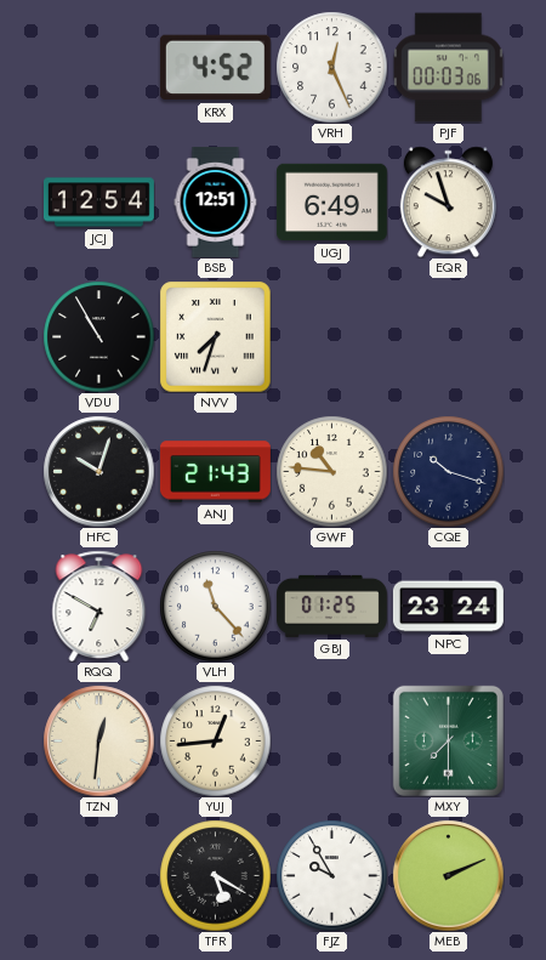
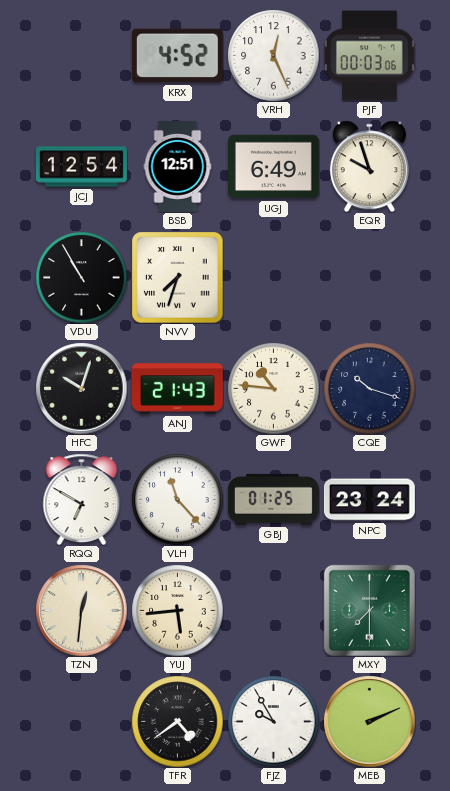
YUJ: 12:44 -> 5:44 (177, 610)
TFR: 5:20 -> 4:39 (177, 721)
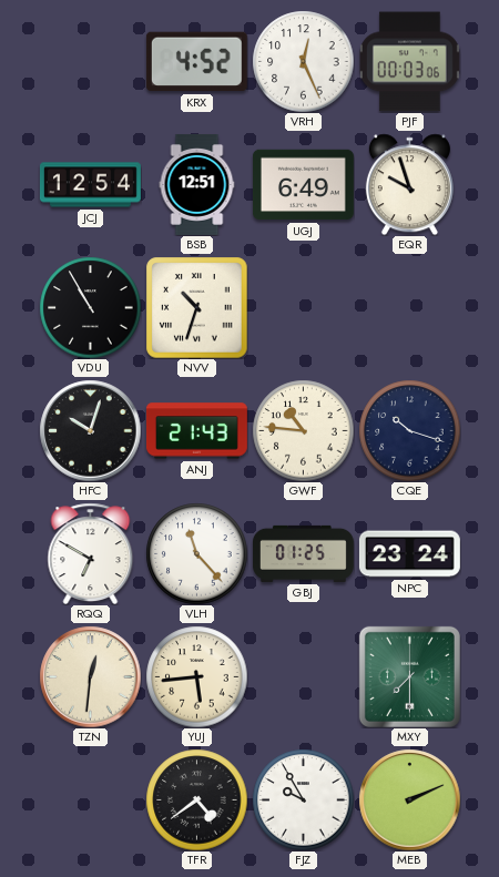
NVV: 7:33 -> 10:33 (196, 307)
